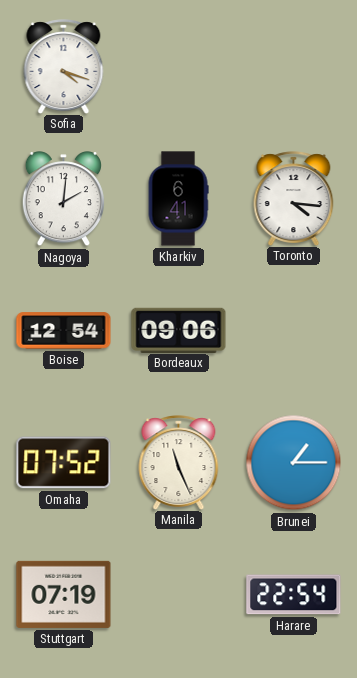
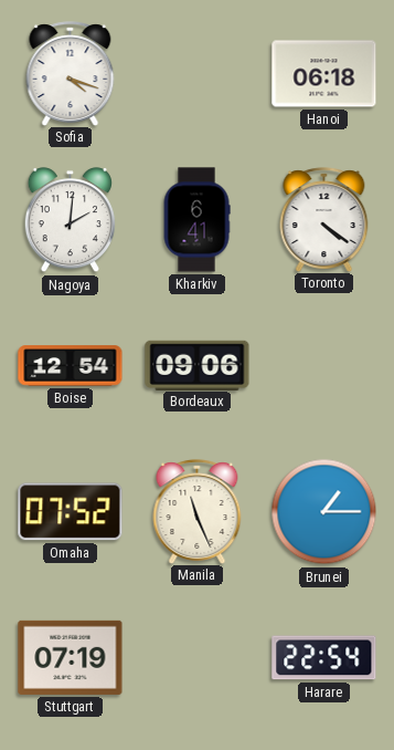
Hanoi: none -> 06:18 (324, 74)
Toronto: 4:16 -> 4:21 (324, 219)
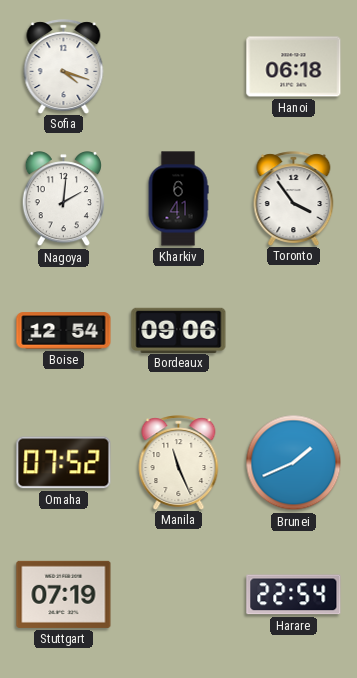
Toronto: 4:21 -> 3:54 (294, 198)
Brunei: 1:15 -> 1:41 (294, 463)
